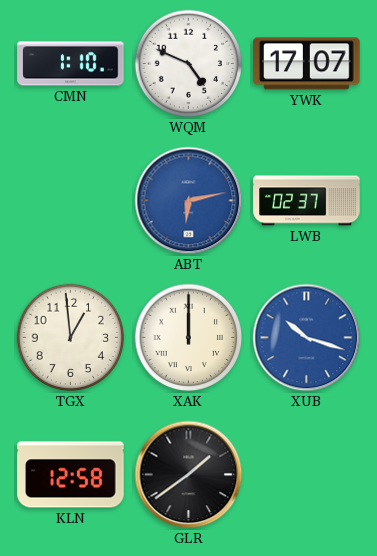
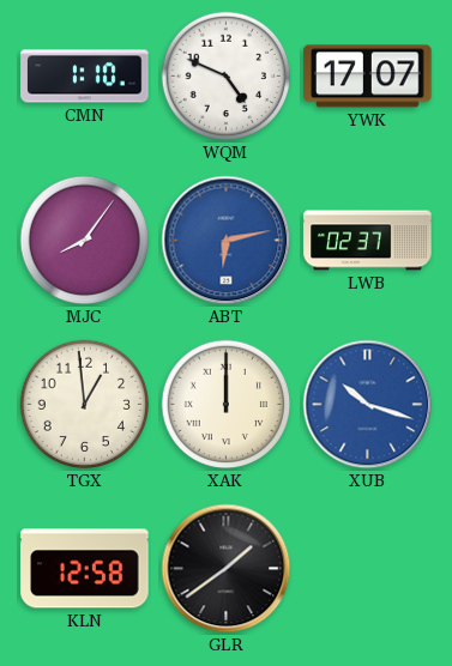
MJC: none -> 8:06 (85, 241)
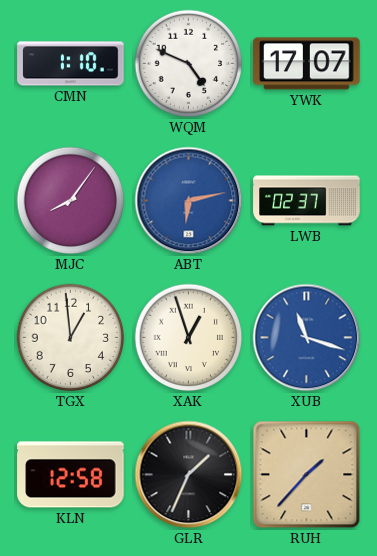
XAK: 12:00 -> 12:57 (189, 338)
XUB: 10:18 -> 11:18 (307, 338)
GLR: 1:39 -> 1:34 (189, 475)
RUH: none -> 1:37 (307, 475)
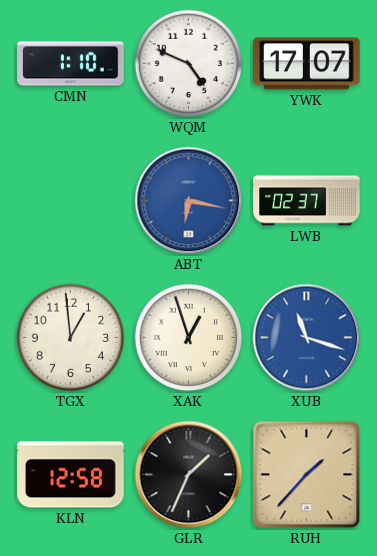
MJC: 8:06 -> none (71, 201)
ABT: 6:13 -> 6:17 (189, 201)
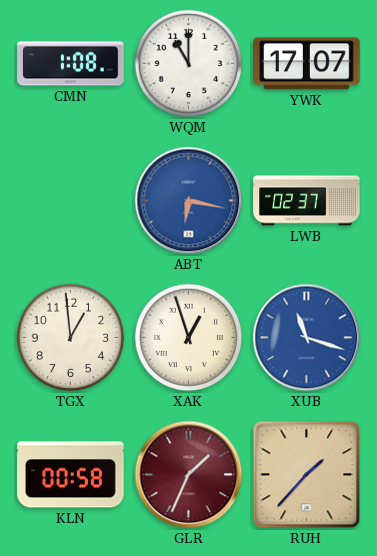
CMN: 1:10 -> 1:08 (71, 64)
WQM: 4:49 -> 11:00 (189, 64)
KLN: 12:58 -> 00:58 (71, 475)
GLR dial: black -> burgundy (189, 475)
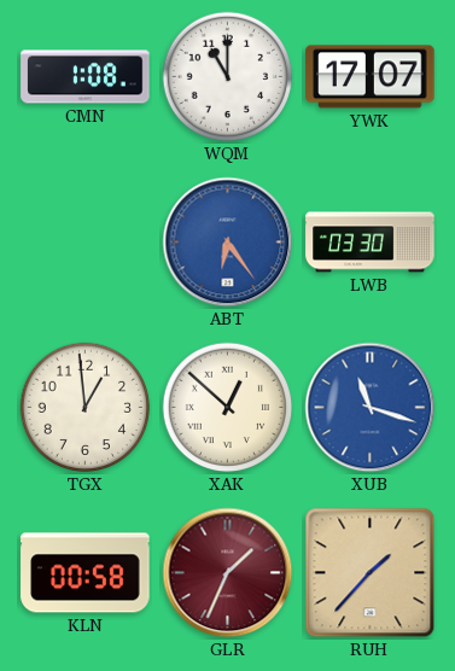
ABT: 6:17 -> 6:24 (228, 243)
LWB: 02:37 -> 03:30 (371, 243)
XAK: 12:57 -> 12:52 (228, 408)
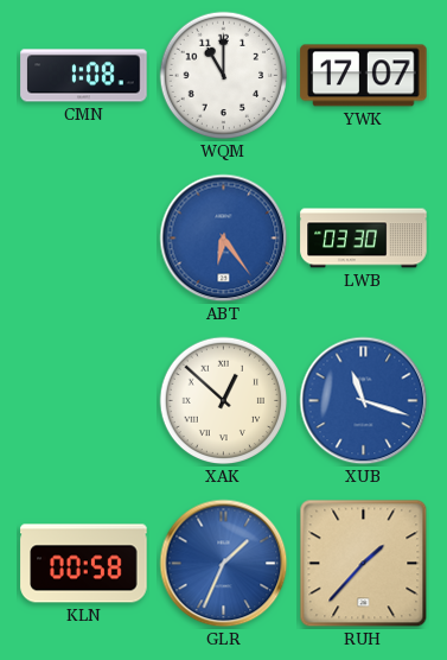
TGX: 12:59 -> none (86, 408)
GLR dial: burgundy -> blue (224, 564)
